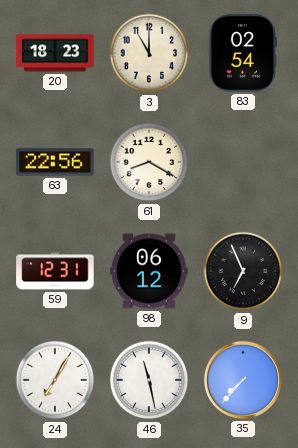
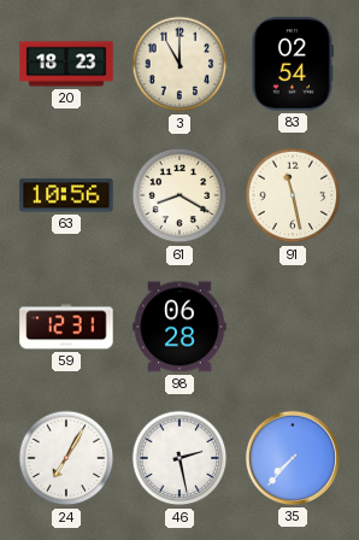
63: 22:56 -> 10:56 (66, 195)
91: none -> 11:28 (293, 195)
98: 06:12 -> 06:28 (179, 327)
9: 6:56 -> none (243, 271)
46: 11:28 -> 2:28 (179, 458)
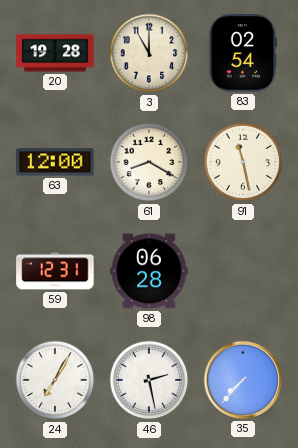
20: 18:23 -> 19:28 (55, 53)
63: 10:56 -> 12:00 (55, 162)
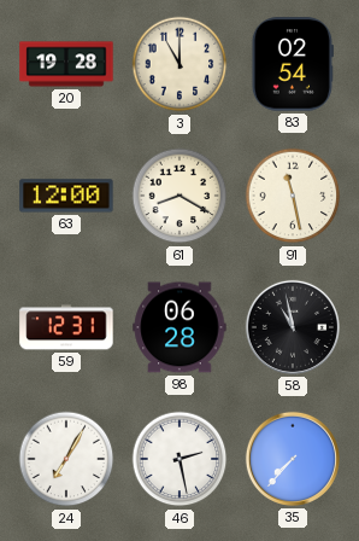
58: none -> 10:58 (293, 327)
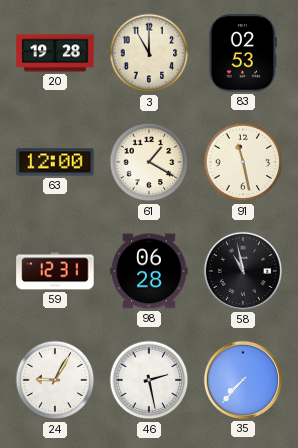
83: 02:54 -> 02:53 (243, 53)
61: 8:20 -> 1:20 (149, 162)
24: 7:05 -> 9:05 (55, 380)
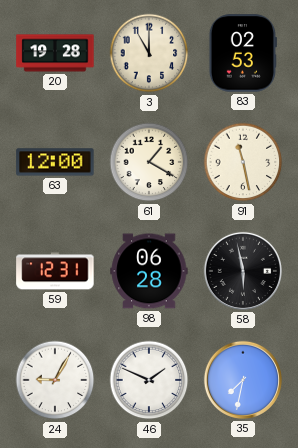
58: 10:58 -> 5:58 (243, 271)
46: 2:28 -> 1:49 (149, 380)
35: 7:37 -> 7:32 (243, 380)
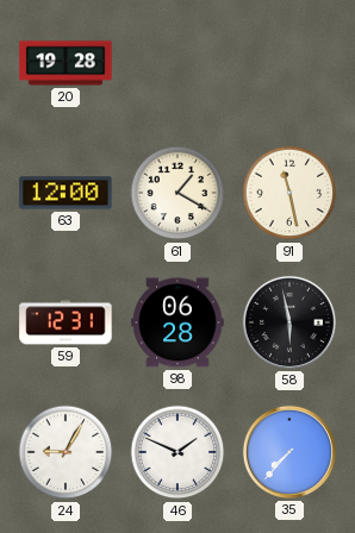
3: 11:00 -> none (149, 53)
83: 02:53 -> none (243, 53)
35: 7:32 -> 7:37 (289, 452)
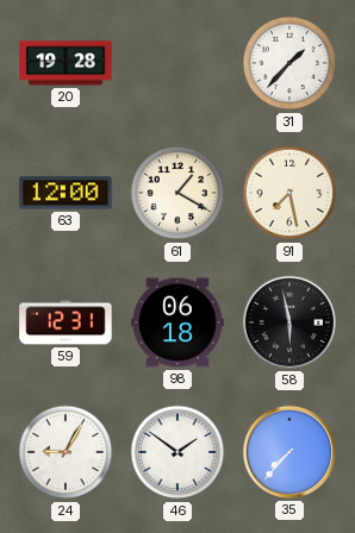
31: none -> 1:37 (289, 63)
91: 11:28 -> 7:28 (289, 193)
98: 06:28 -> 06:18 (177, 322)
46: 1:49 -> 1:51 (177, 452)
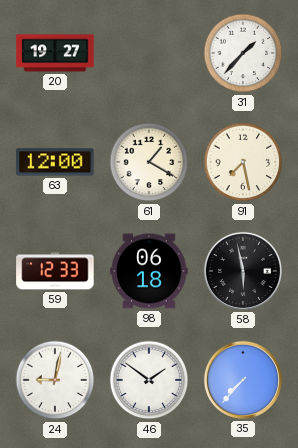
20: 19:28 -> 19:27 (55, 53)
59: 12:31 -> 12:33 (55, 271)
24: 9:05 -> 9:02 (55, 380)
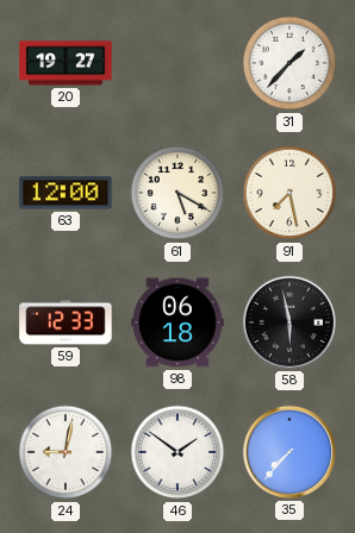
61: 1:20 -> 5:20 (177, 193)
